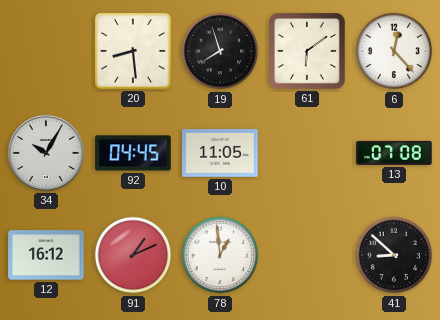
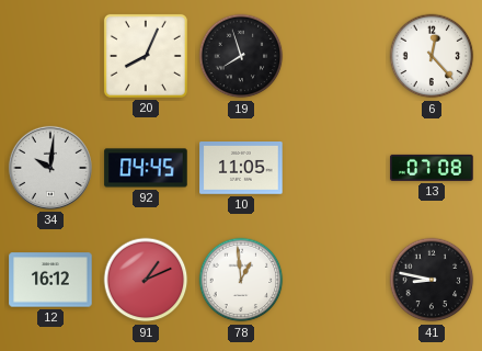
20: 8:29 -> 8:04 (146, 56)
61: 6:09 -> none (307, 51)
34: 10:05 -> 10:01 (50, 168)
41: 8:52 -> 8:47 (432, 280)
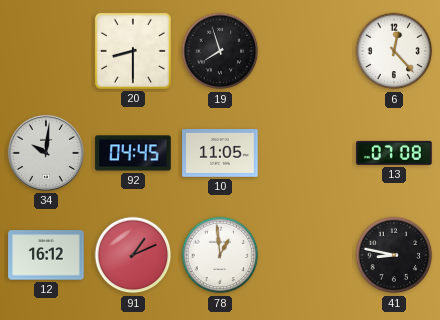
20: 8:04 -> 8:30 (133, 51)
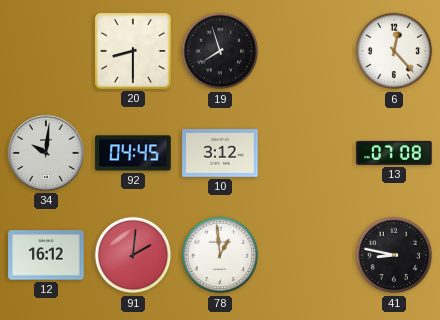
10: 11:05 -> 3:12 (220, 154)
91: 1:11 -> 2:01 (133, 255)
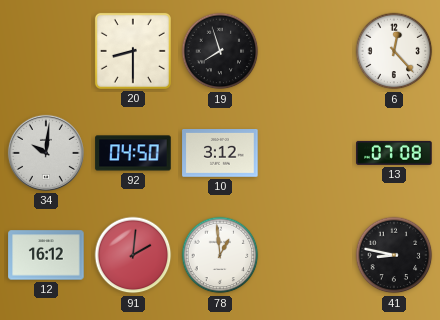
92: 04:45 -> 04:50 (133, 153)
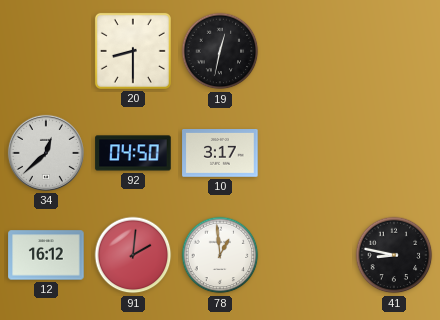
19: 7:57 -> 12:32 (220, 51)
6: 12:23 -> none (394, 51)
34: 10:01 -> 12:38 (46, 153)
10: 3:12 -> 3:17 (220, 154)
13: 07:08 -> none (394, 153)
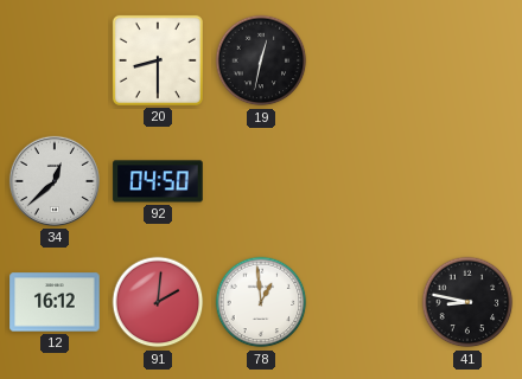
10: 3:17 -> none (220, 154)
